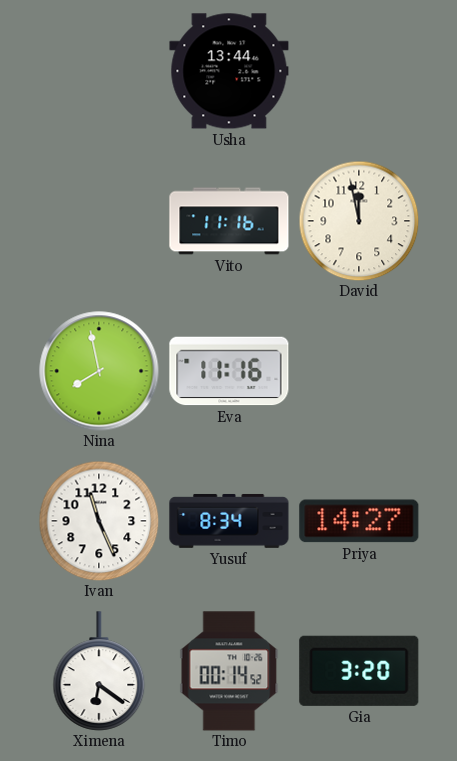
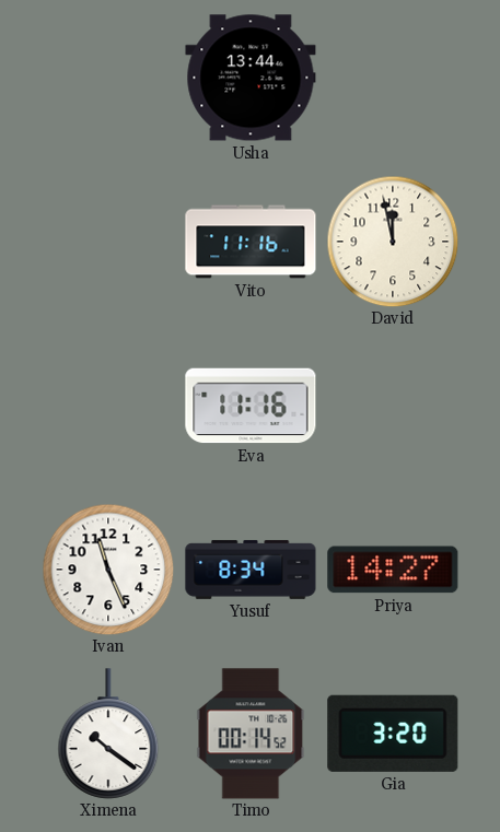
Nina: 7:58 -> none (99, 371)
Ximena: 6:21 -> 10:21 (108, 734)
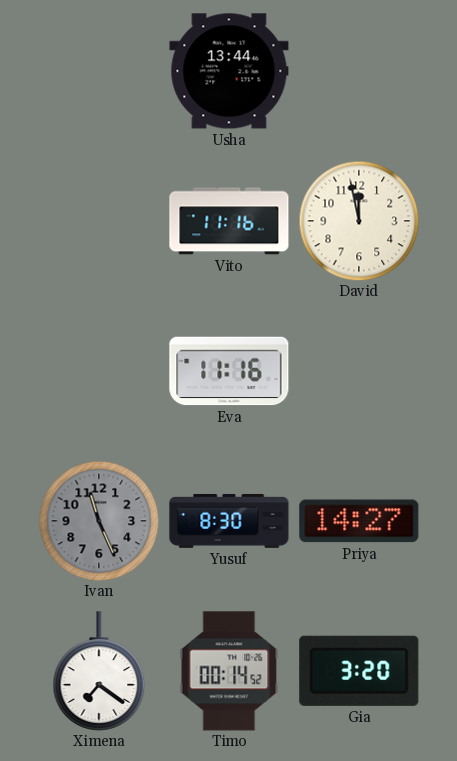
Ivan dial: white -> grey (99, 521)
Yusuf: 8:34 -> 8:30 (229, 521)
Ximena: 10:21 -> 7:21 (99, 671)
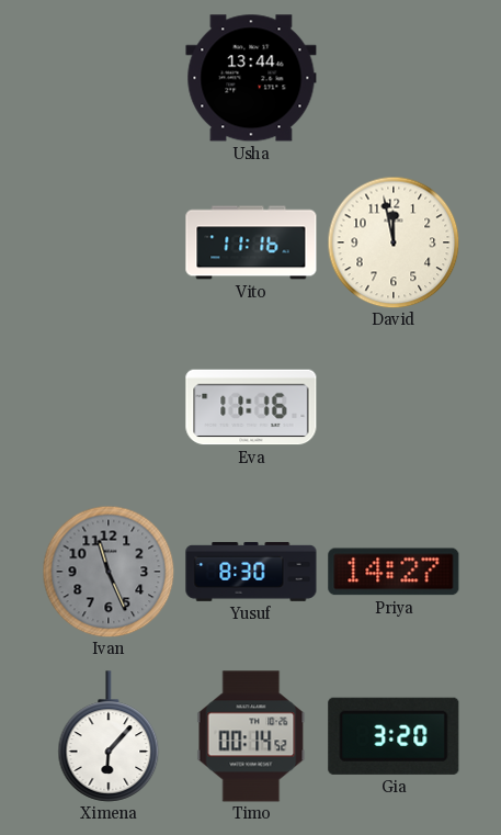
Ximena: 7:21 -> 6:07 (109, 736)
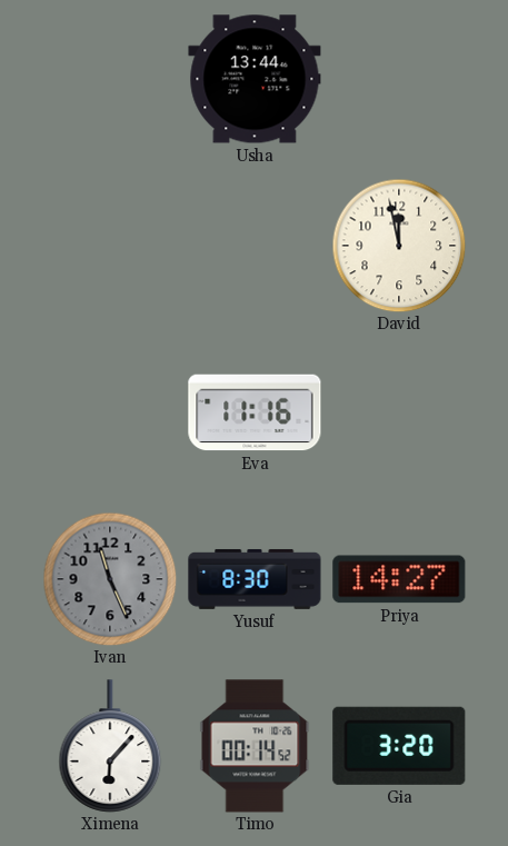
Vito: 11:16 -> none (251, 242)
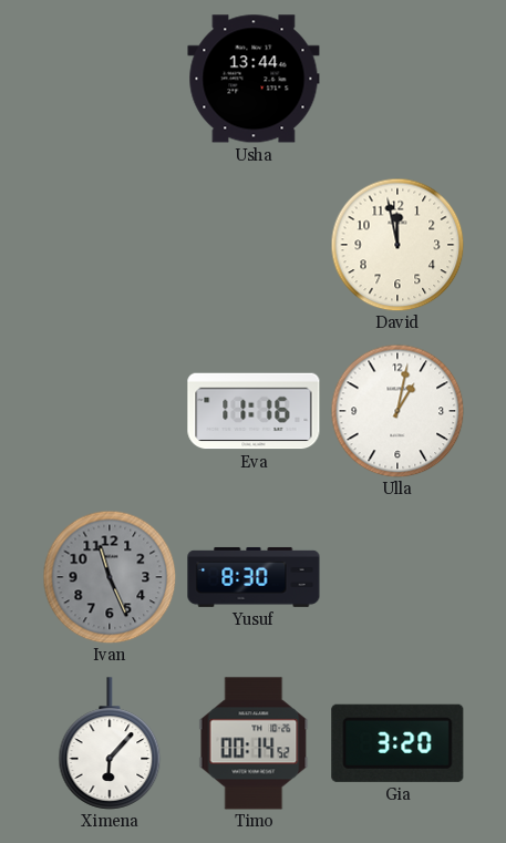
Ulla: none -> 1:02 (397, 411)
Priya: 14:27 -> none (399, 579)
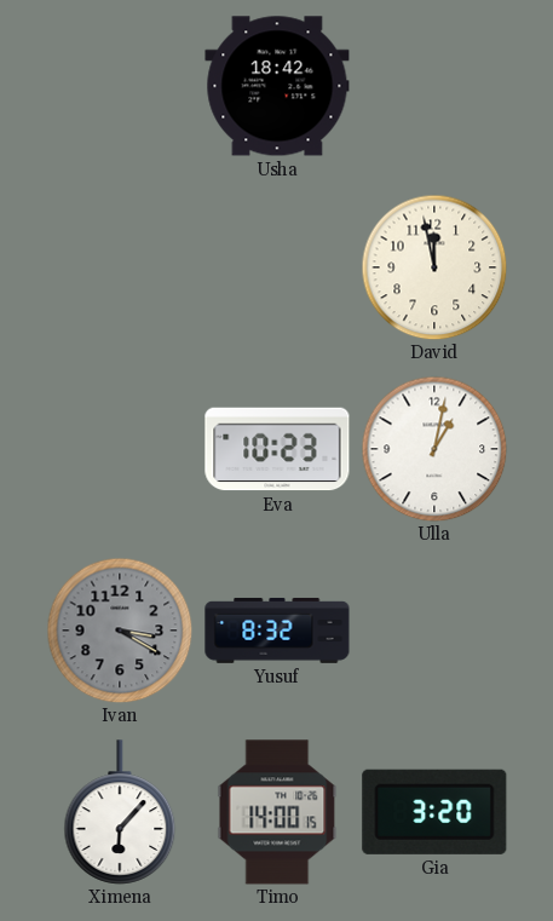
Usha: 13:44 -> 18:42 (277, 86)
Eva: 11:16 -> 10:23 (277, 449)
Ivan: 11:26 -> 3:20 (120, 631)
Yusuf: 8:30 -> 8:32 (277, 631)
Timo: 00:14 -> 14:00 (277, 812)
